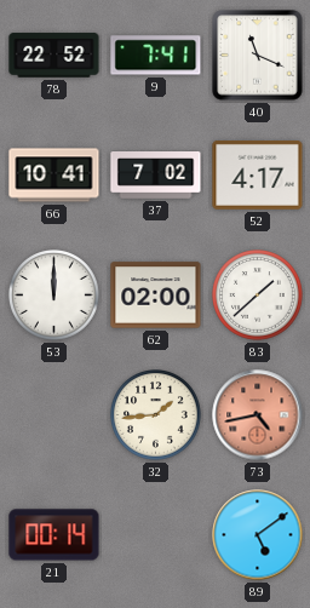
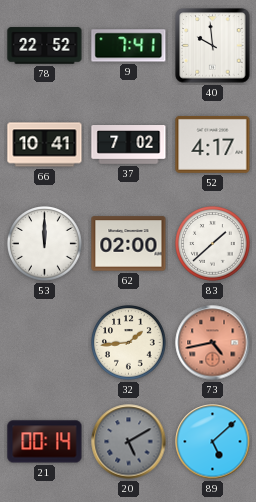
40: 11:19 -> 9:59 (213, 46)
20: none -> 5:10 (129, 442)
89: 5:09 -> 5:08 (213, 442)
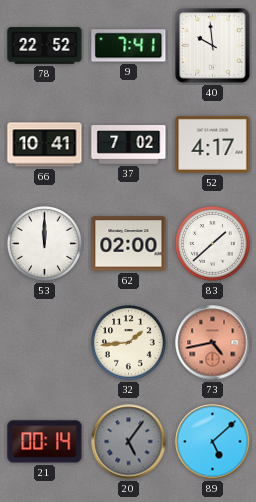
20: 5:10 -> 5:06 (129, 442)
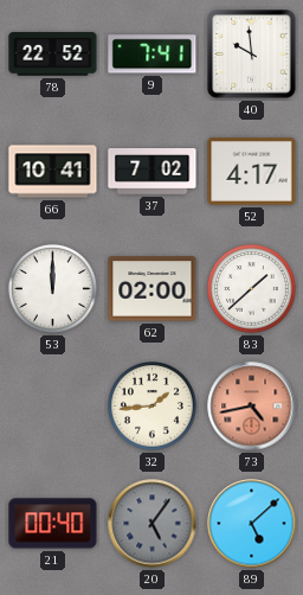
21: 00:14 -> 00:40 (53, 524)
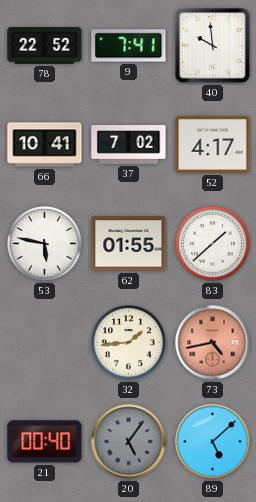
53: 12:00 -> 5:47 (45, 244)
62: 02:00 -> 01:55 (129, 244)
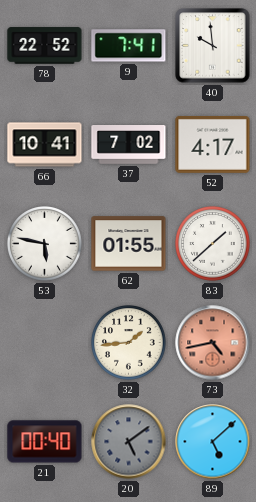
20: 5:06 -> 5:09 (129, 442)
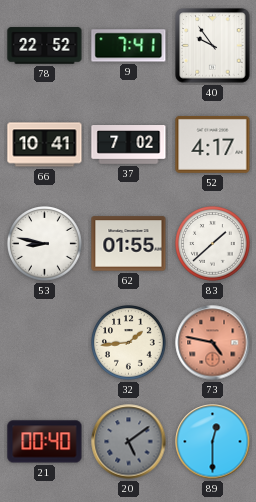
40: 9:59 -> 9:54 (213, 46)
53: 5:47 -> 8:47 (45, 244)
73: 4:43 -> 4:47 (213, 343)
89: 5:08 -> 12:30 (213, 442)
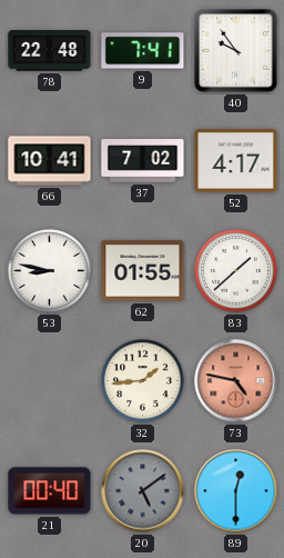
78: 22:52 -> 22:48 (50, 51)
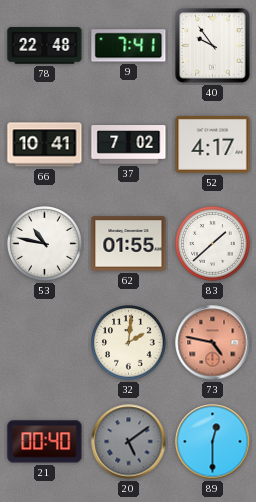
53: 8:47 -> 10:47 (45, 244)
32: 1:44 -> 2:01 (129, 343)
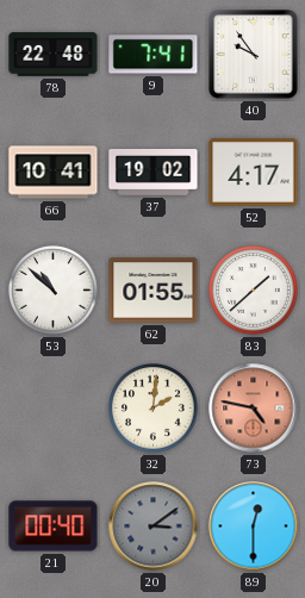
37: 7:02 -> 19:02 (154, 173)
53: 10:47 -> 10:52 (54, 291)
20: 5:09 -> 3:09 (154, 527)
